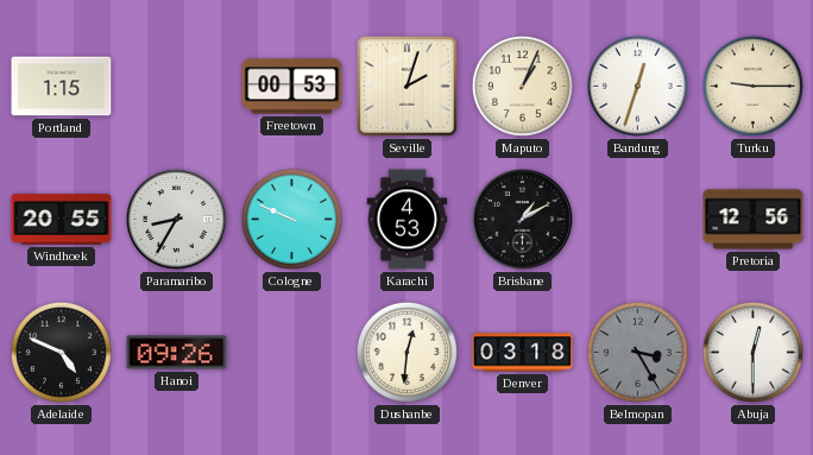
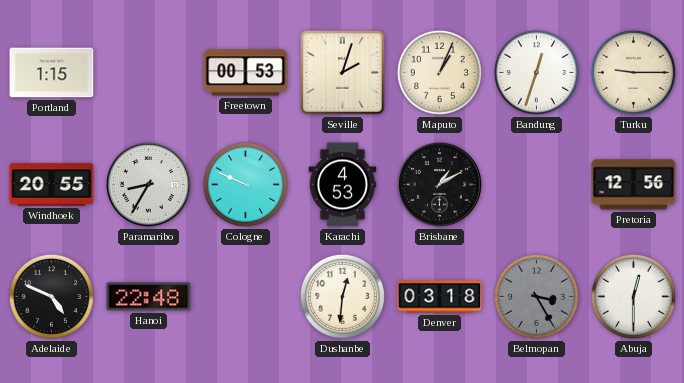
Hanoi: 09:26 -> 22:48 (149, 297)
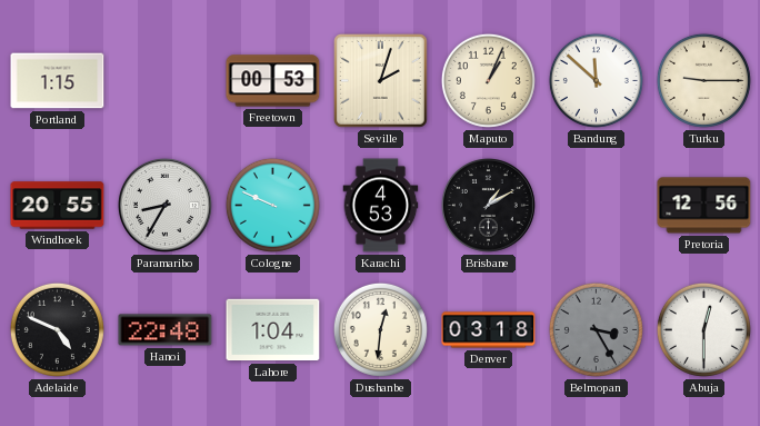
Bandung: 12:33 -> 11:52 (596, 80)
Lahore: none -> 1:04 (273, 330)
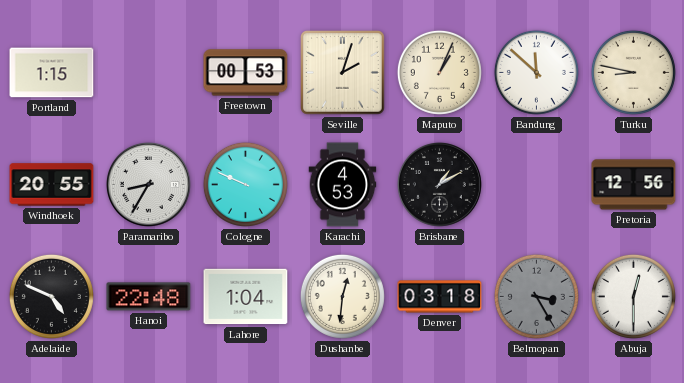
Turku: 9:15 -> 8:47 (633, 72)
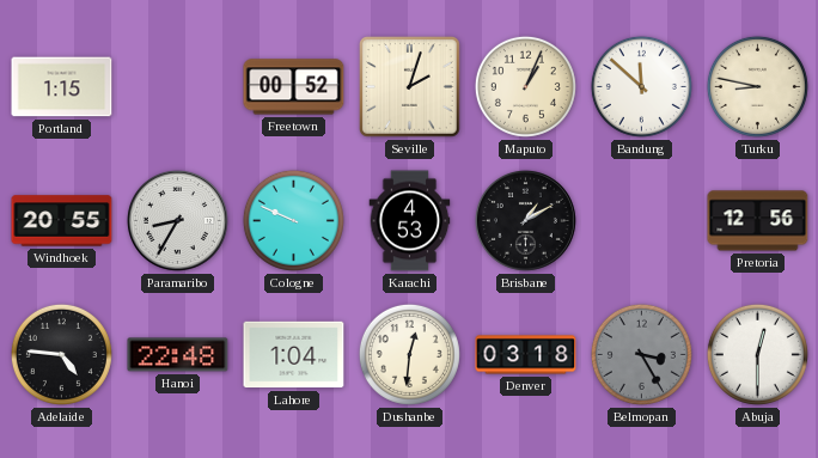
Freetown: 00:53 -> 00:52 (294, 87)
Adelaide: 4:49 -> 4:46 (61, 354)
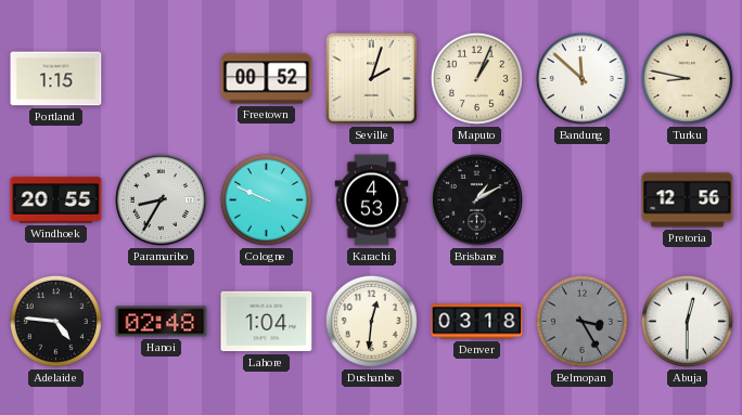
Hanoi: 22:48 -> 02:48 (162, 322)
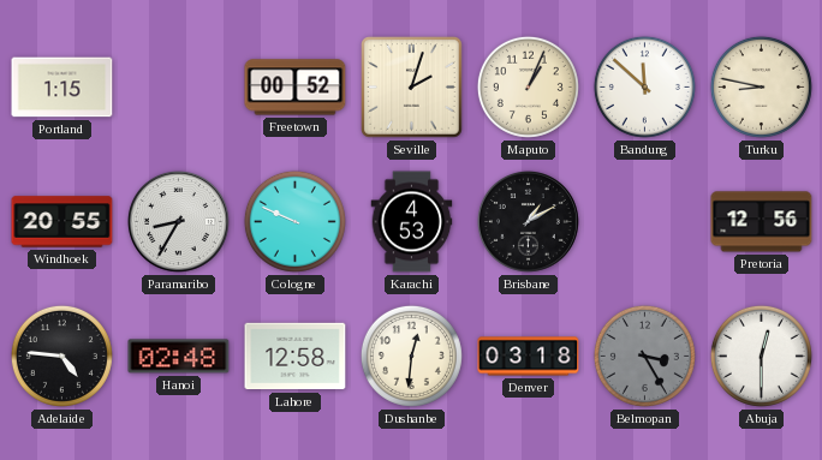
Lahore: 1:04 -> 12:58 (296, 357)
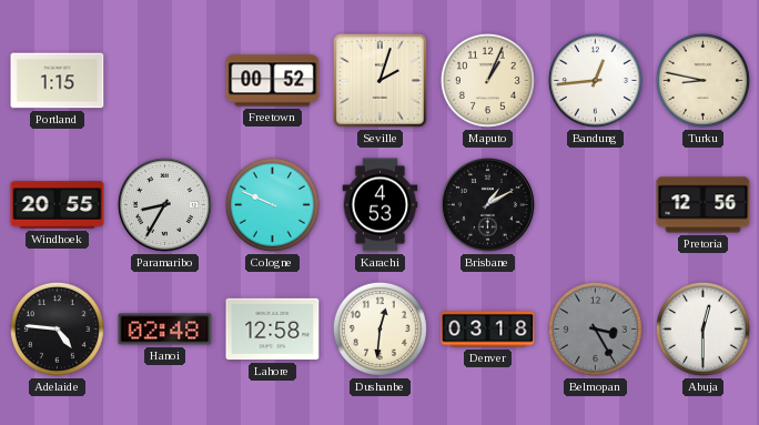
Bandung: 11:52 -> 12:44 (595, 80)
